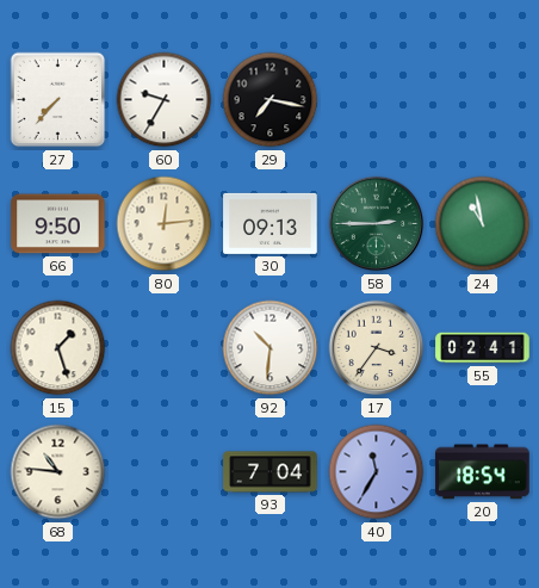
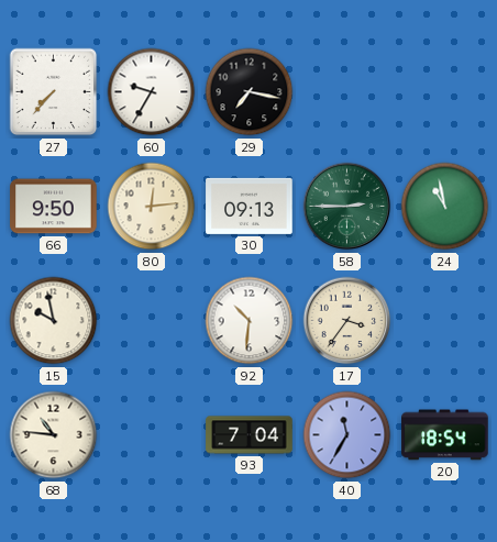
15: 1:27 -> 9:58 (54, 321)
55: 02:41 -> none (483, 348)
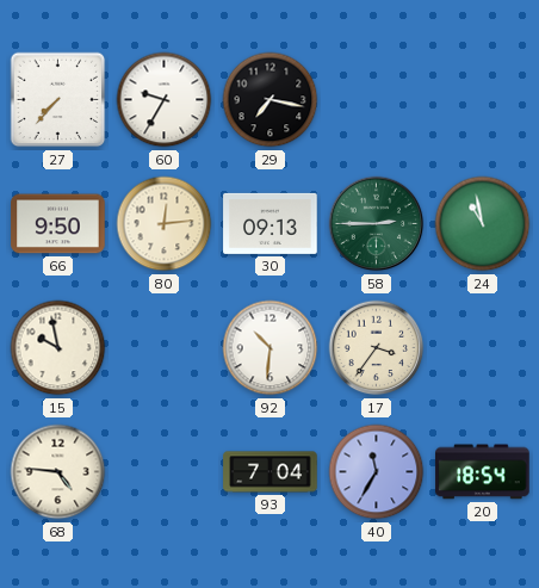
68: 10:46 -> 4:46 (58, 472)
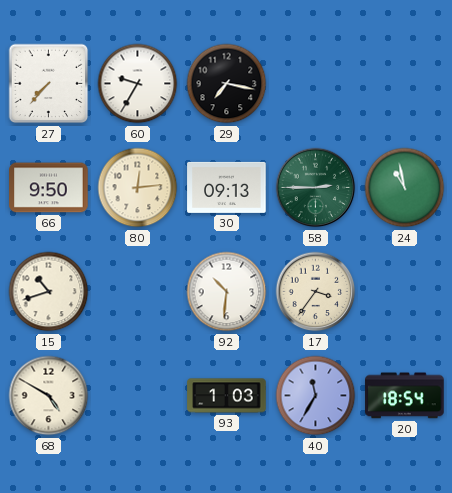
15: 9:58 -> 10:42 (49, 292)
68: 4:46 -> 4:50 (49, 396)
93: 7:04 -> 1:03 (227, 396)
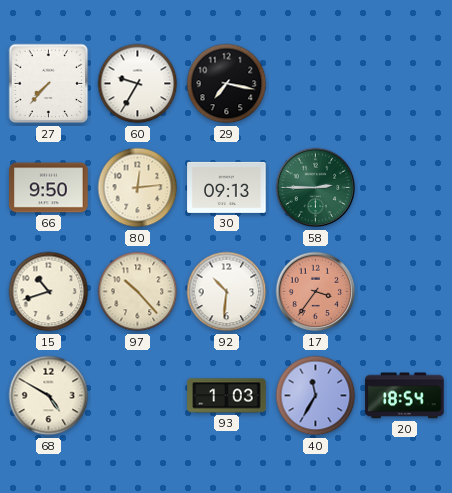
24: 10:58 -> none (405, 188)
97: none -> 10:23 (138, 292)
17 dial: cream -> salmon (316, 292)
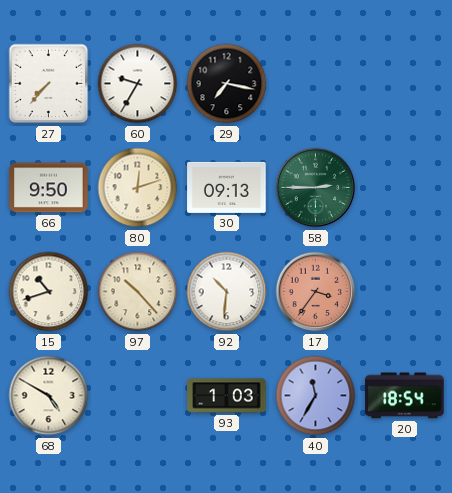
80: 12:14 -> 12:12 (138, 188)
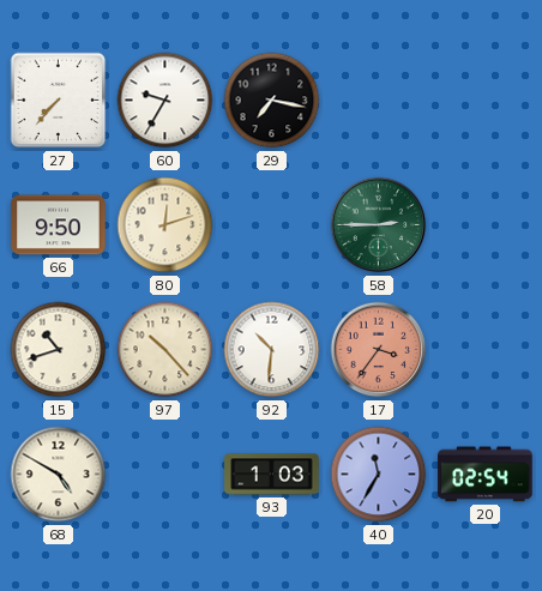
30: 09:13 -> none (227, 187)
20: 18:54 -> 02:54 (486, 475)
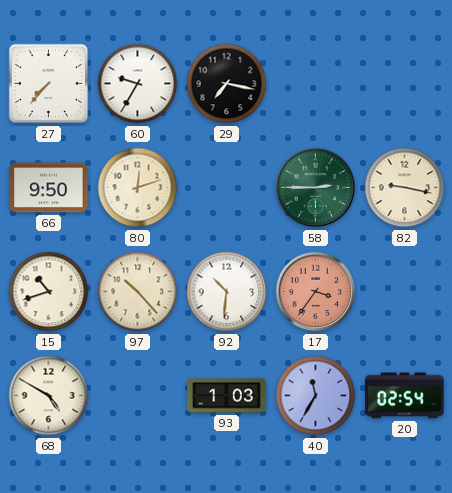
82: none -> 9:17 (405, 188)
